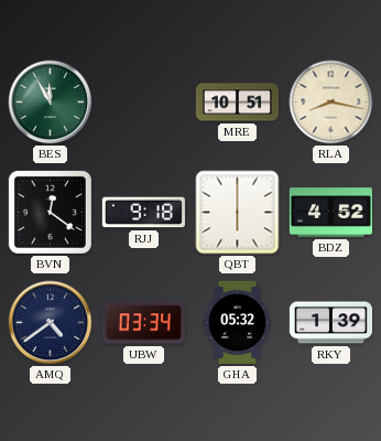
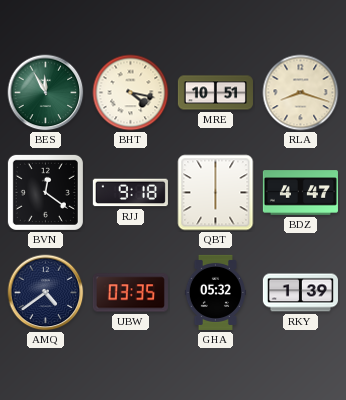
BHT: none -> 4:17 (131, 93)
RLA: 8:17 -> 8:18 (301, 93)
BDZ: 4:52 -> 4:47 (300, 193)
UBW: 03:34 -> 03:35 (130, 293)
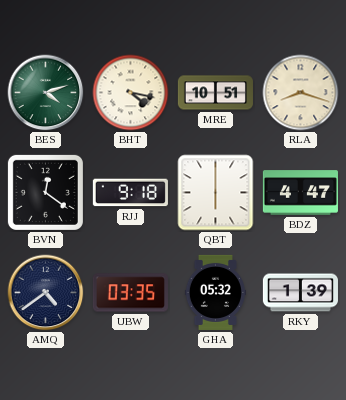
BES: 11:55 -> 4:12 (46, 93)
